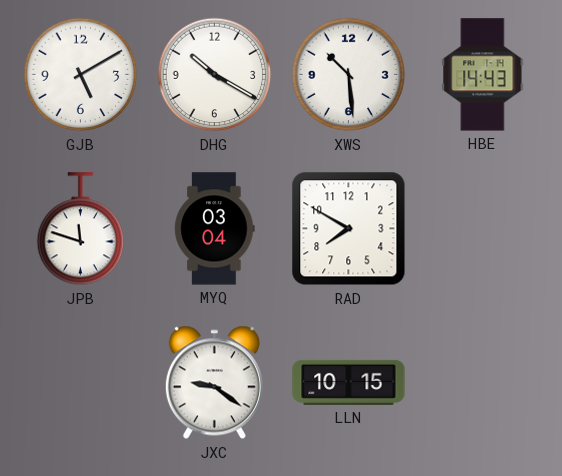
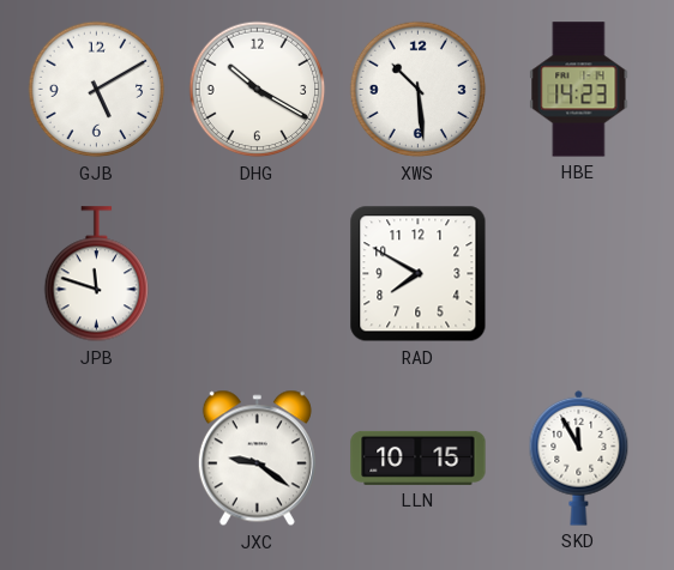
HBE: 14:43 -> 14:23 (579, 90)
MYQ: 03:04 -> none (215, 229)
SKD: none -> 11:55 (579, 457)
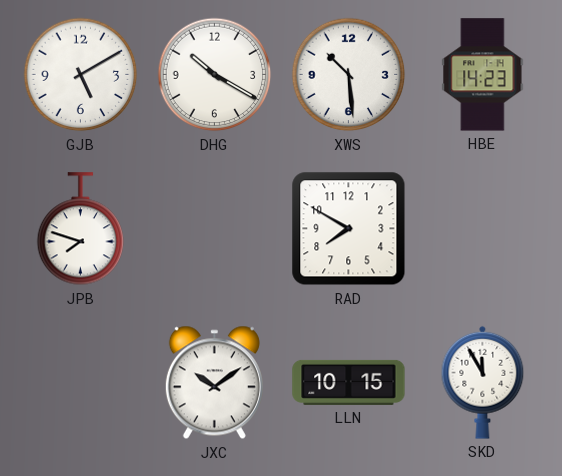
JPB: 11:48 -> 7:48 (81, 229)
JXC: 9:21 -> 10:09 (214, 383)
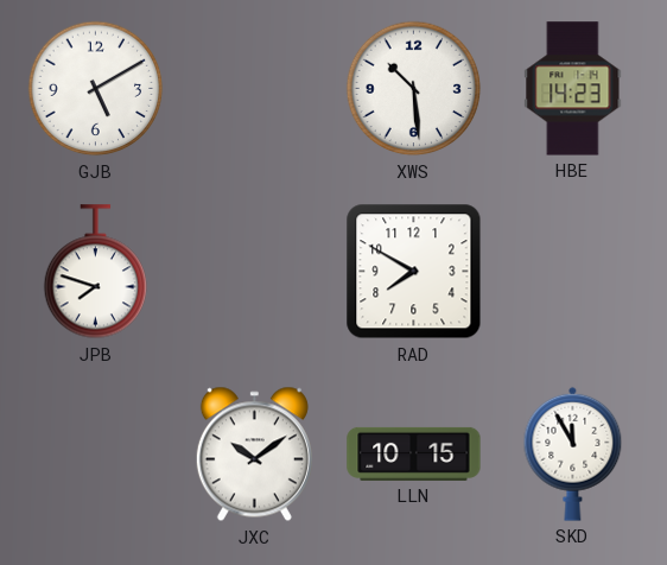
DHG: 10:20 -> none (215, 75)
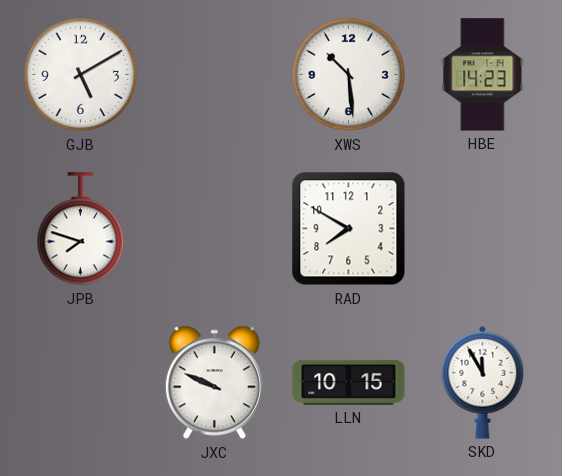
JXC: 10:09 -> 9:49 (214, 383)
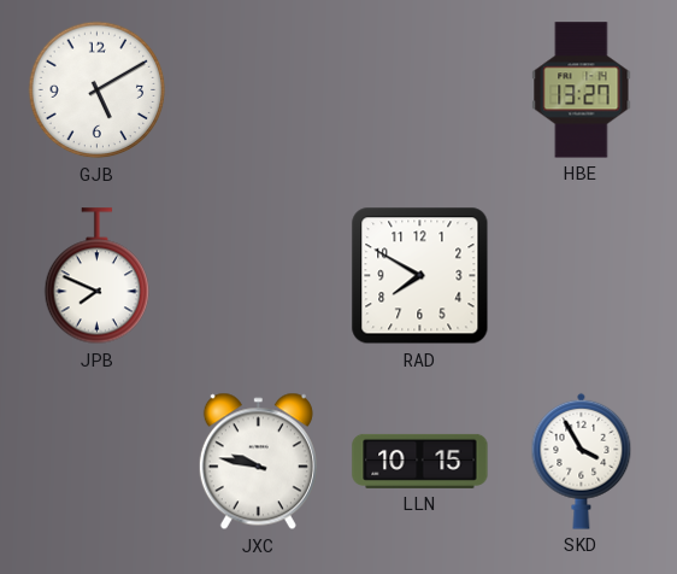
XWS: 10:29 -> none (349, 75)
HBE: 14:23 -> 13:27 (582, 90)
JPB: 7:48 -> 7:49 (98, 276)
JXC: 9:49 -> 9:47 (258, 462)
SKD: 11:55 -> 3:55 (582, 461)
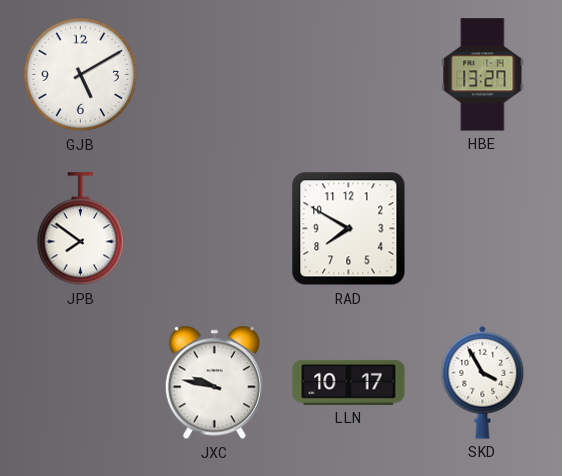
JPB: 7:49 -> 7:51 (81, 229)
LLN: 10:15 -> 10:17 (349, 382)
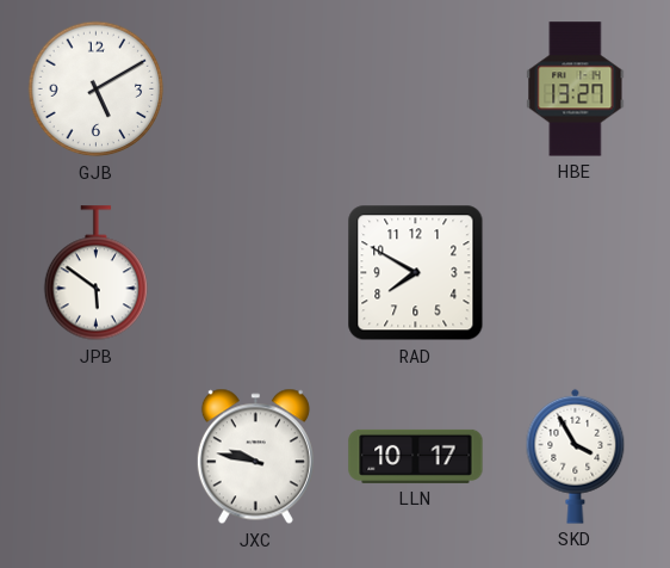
JPB: 7:51 -> 5:51 (97, 273)
